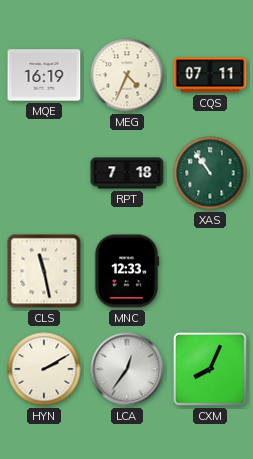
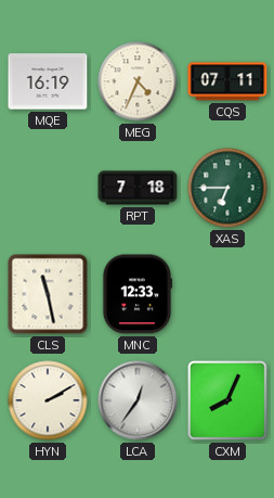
XAS: 10:54 -> 6:45 (227, 188)
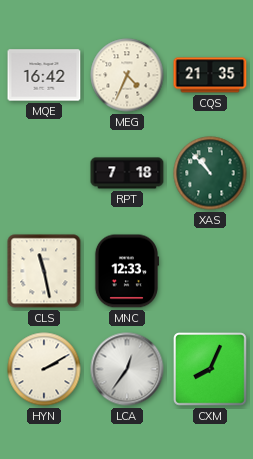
MQE: 16:19 -> 16:42 (44, 75)
CQS: 07:11 -> 21:35 (210, 75)
XAS: 6:45 -> 10:53 (210, 173)
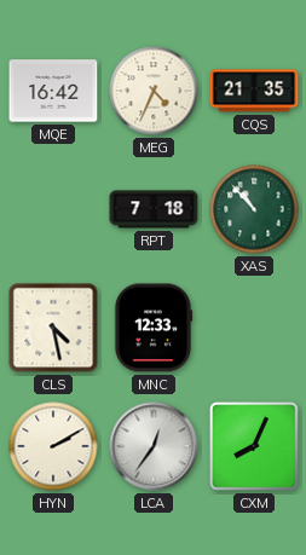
CLS: 11:28 -> 4:28 (53, 328)
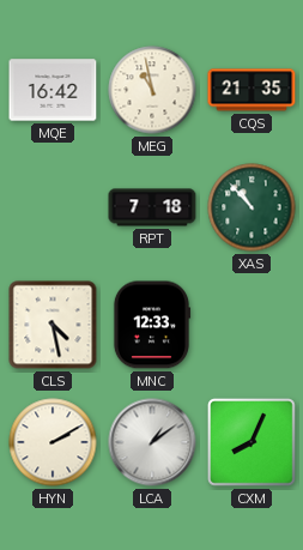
MEG: 4:34 -> 10:58 (152, 90)
LCA: 12:36 -> 1:09 (152, 442)
